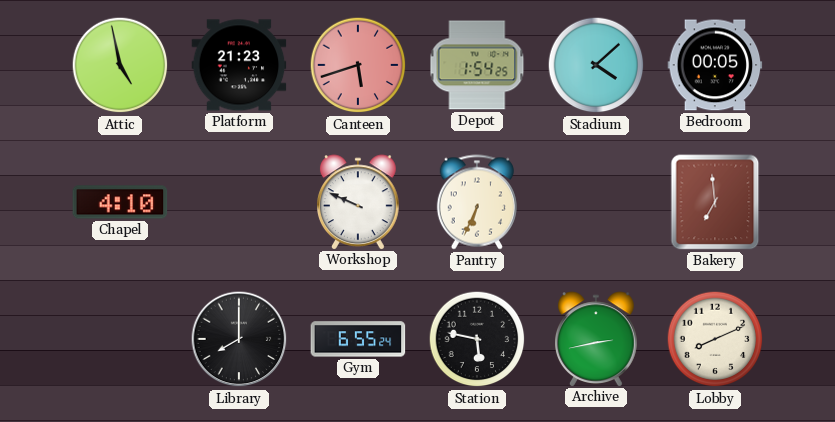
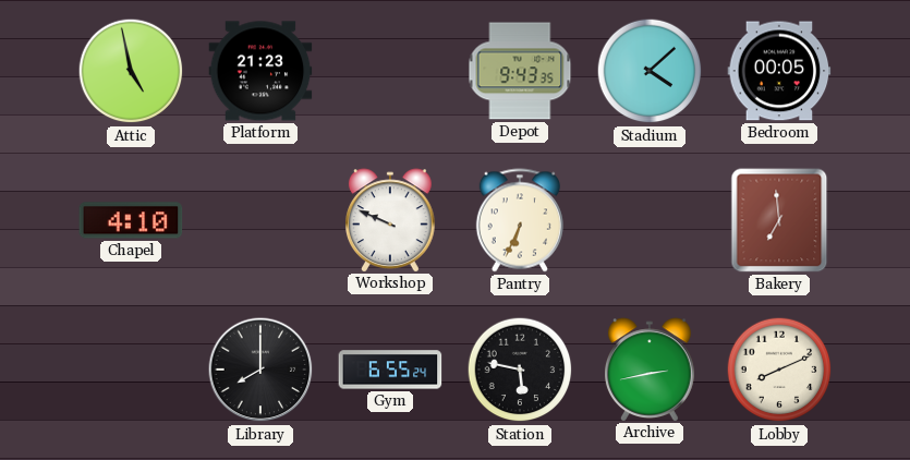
Canteen: 5:42 -> none (358, 65)
Depot: 1:54 -> 9:43 (520, 71)
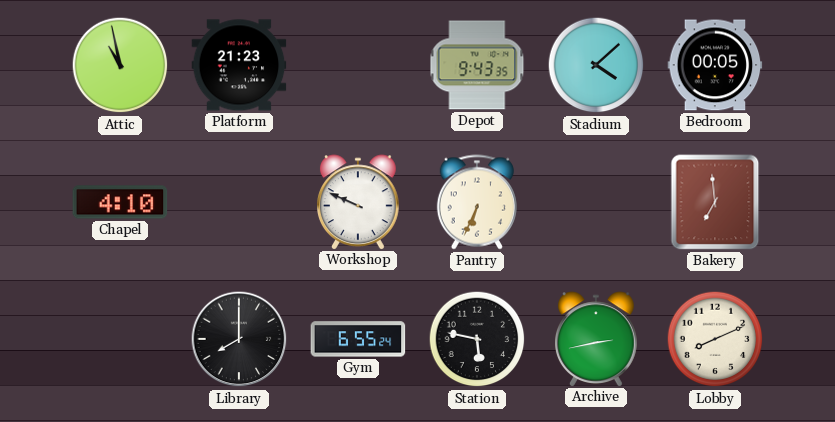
Attic: 4:58 -> 10:58 (120, 65)
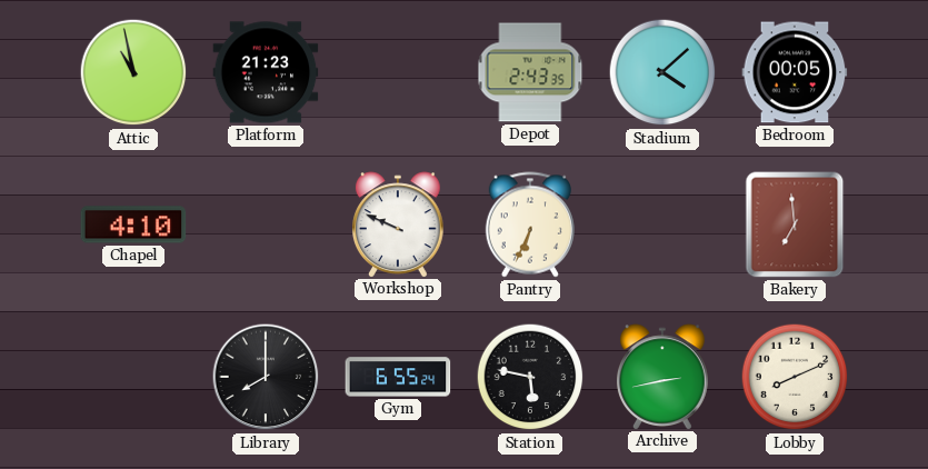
Depot: 9:43 -> 2:43 (530, 72)
